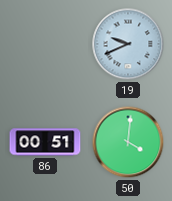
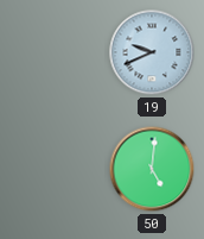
86: 00:51 -> none (45, 142)
50: 4:01 -> 5:01 (152, 169)
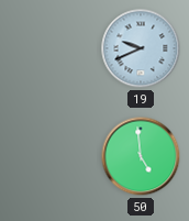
50: 5:01 -> 4:59 (141, 156)
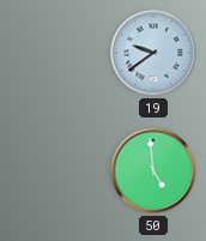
19: 9:41 -> 9:39 (153, 53)
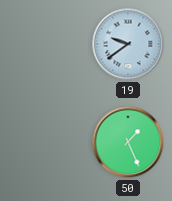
50: 4:59 -> 1:26 (128, 142)
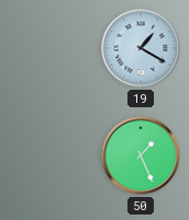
19: 9:39 -> 1:20 (141, 48)
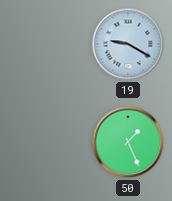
19: 1:20 -> 9:20 (128, 44)
